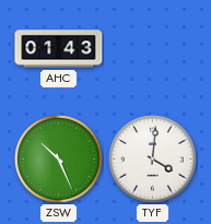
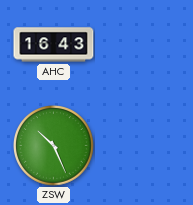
AHC: 01:43 -> 16:43 (54, 45)
TYF: 4:01 -> none (153, 160)
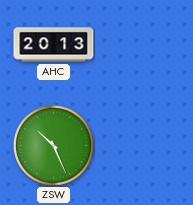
AHC: 16:43 -> 20:13 (54, 45)
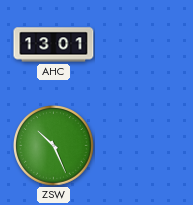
AHC: 20:13 -> 13:01 (54, 45)
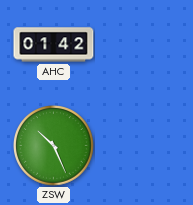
AHC: 13:01 -> 01:42 (54, 45)
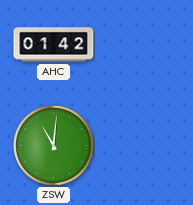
ZSW: 10:26 -> 11:01 (54, 146)
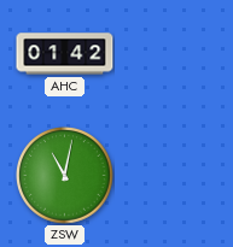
ZSW: 11:01 -> 11:02 (65, 176)
